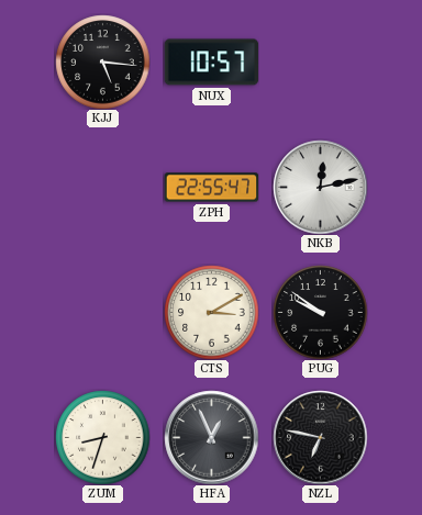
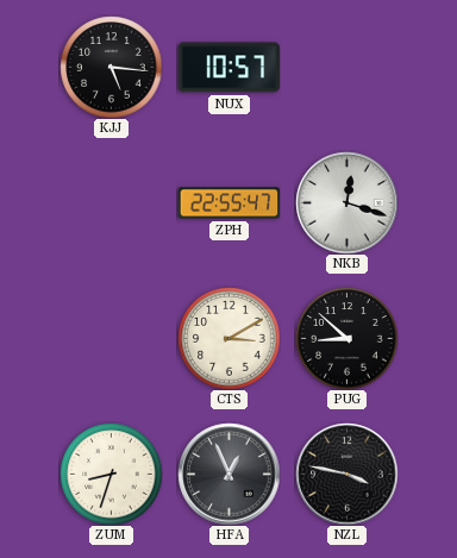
NKB: 12:13 -> 12:18 (346, 202)
PUG: 9:51 -> 8:52 (346, 338)
NZL: 6:47 -> 3:47 (346, 474)
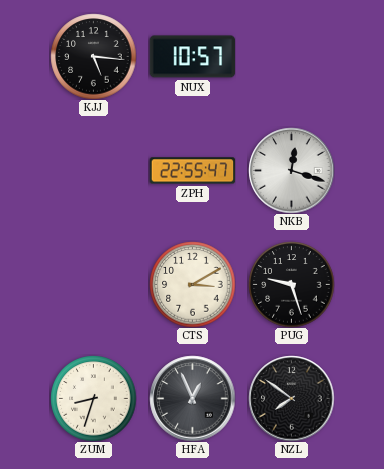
PUG: 8:52 -> 9:27 (291, 284)
NZL: 3:47 -> 7:51 (291, 398)
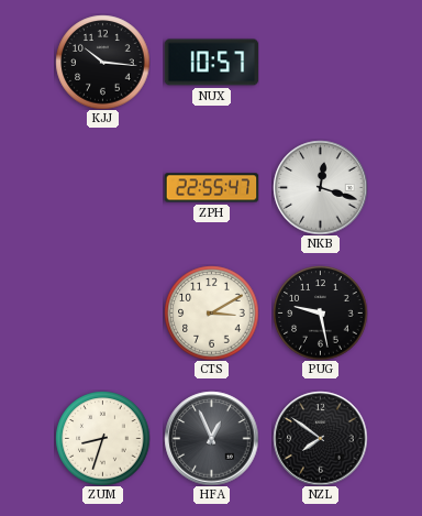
KJJ: 5:16 -> 10:16 (102, 62)
PUG: 9:27 -> 9:28 (320, 312)
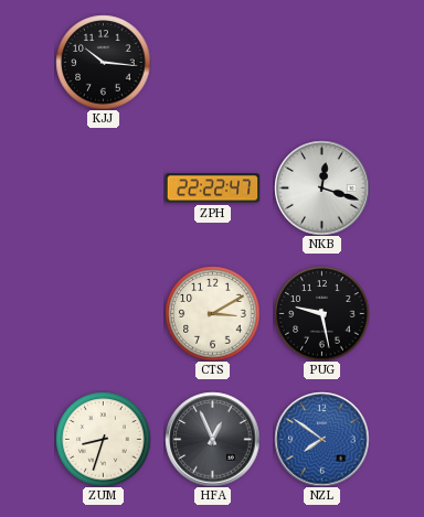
NUX: 10:57 -> none (211, 63)
ZPH: 22:55 -> 22:22 (212, 189)
NZL dial: black -> blue (321, 439)
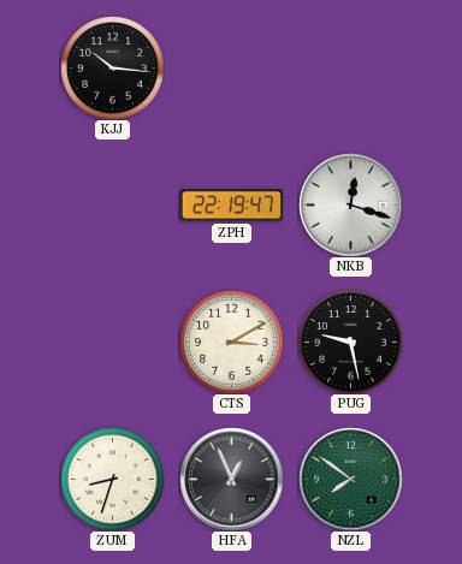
ZPH: 22:22 -> 22:19 (231, 206)
NZL dial: blue -> green (350, 479)
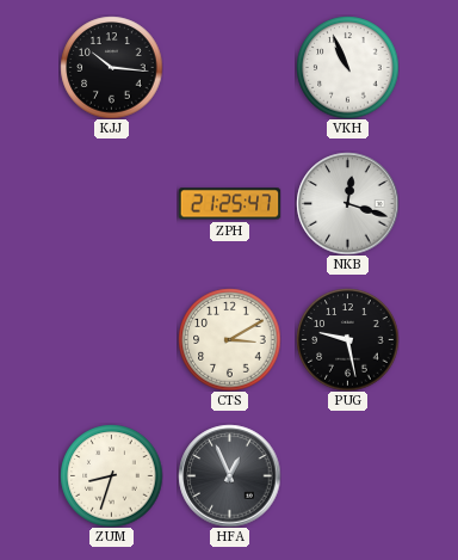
VKH: none -> 10:56 (347, 67)
ZPH: 22:19 -> 21:25 (229, 204)
NZL: 7:51 -> none (350, 479)
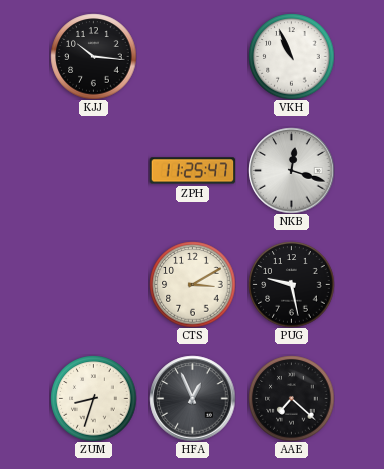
ZPH: 21:25 -> 11:25 (192, 171)
AAE: none -> 7:22 (291, 398)
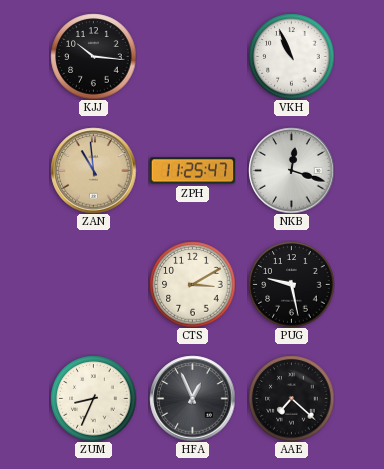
ZAN: none -> 10:59 (93, 170)
ZUM: 8:33 -> 8:34 (93, 398)
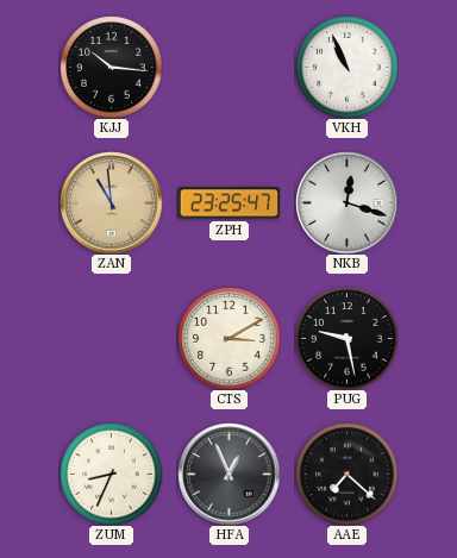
ZPH: 11:25 -> 23:25 (228, 203)
